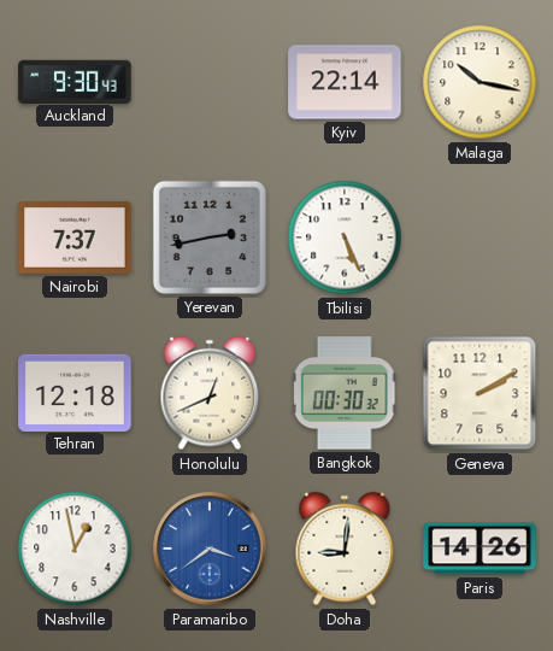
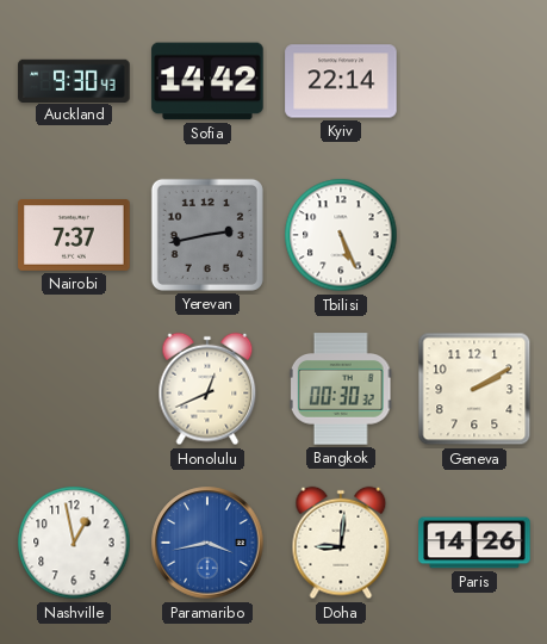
Sofia: none -> 14:42 (207, 81)
Malaga: 10:17 -> none (480, 82)
Tehran: 12:18 -> none (75, 392)
Paramaribo: 3:39 -> 3:43 (207, 543)
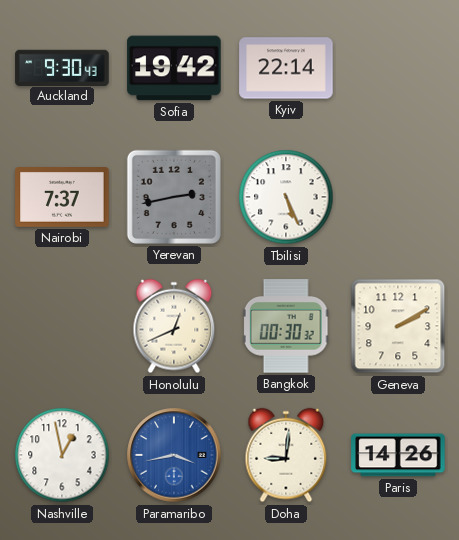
Sofia: 14:42 -> 19:42 (174, 68)
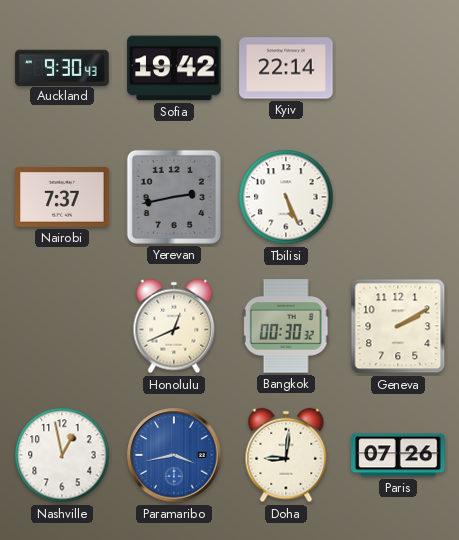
Paris: 14:26 -> 07:26 (398, 455)
